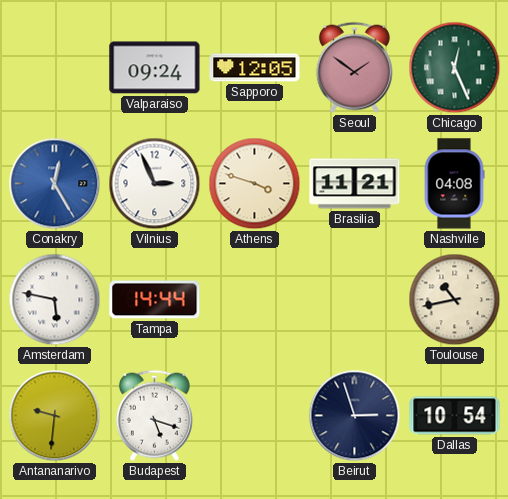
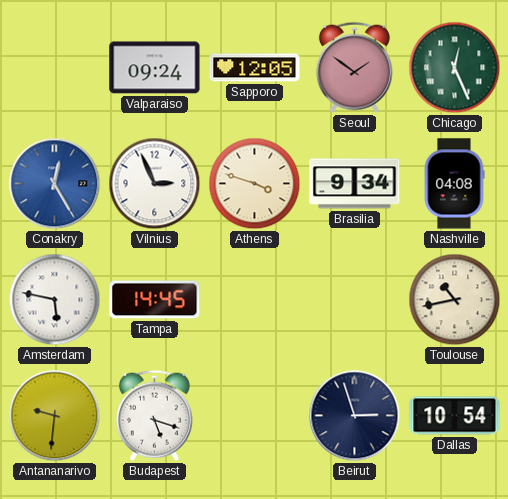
Brasilia: 11:21 -> 9:34 (355, 184)
Tampa: 14:44 -> 14:45 (155, 300)
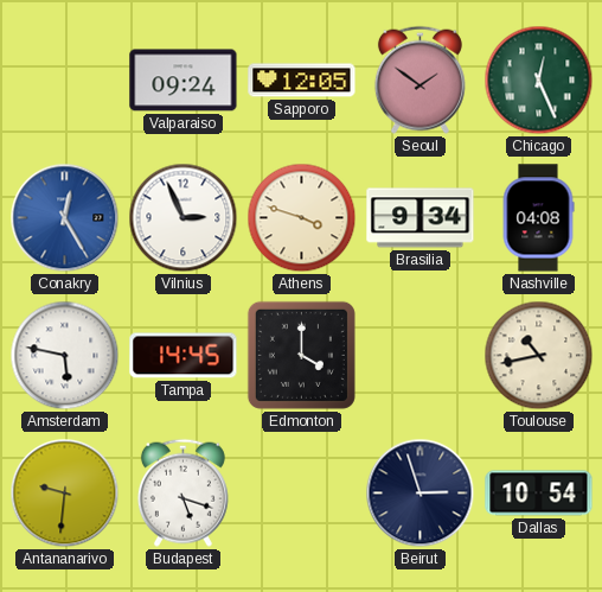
Edmonton: none -> 4:00 (301, 355)
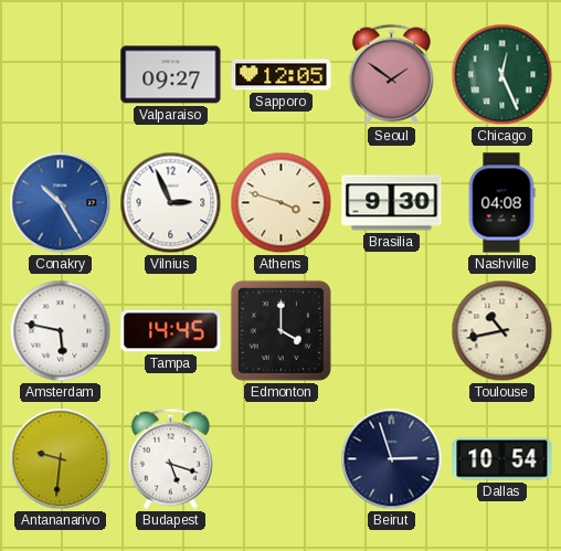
Valparaiso: 09:24 -> 09:27 (171, 75)
Conakry: 12:25 -> 10:25 (61, 203)
Brasilia: 9:34 -> 9:30 (392, 203)
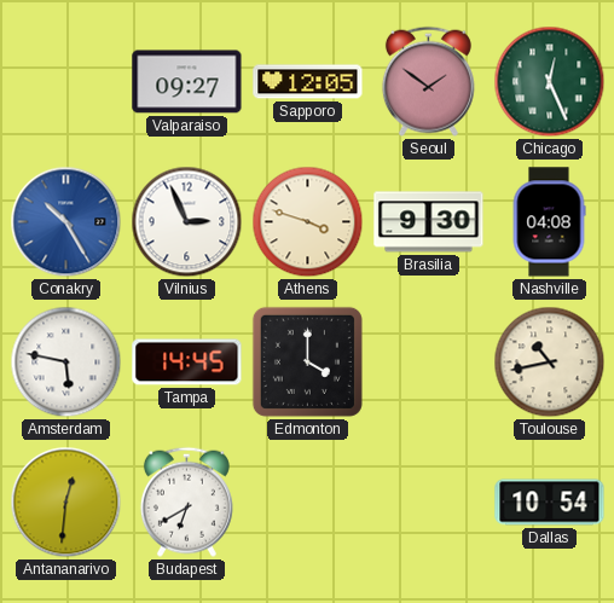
Antananarivo: 9:31 -> 12:31 (66, 503)
Budapest: 5:18 -> 6:40 (186, 501)
Beirut: 2:57 -> none (392, 459)
